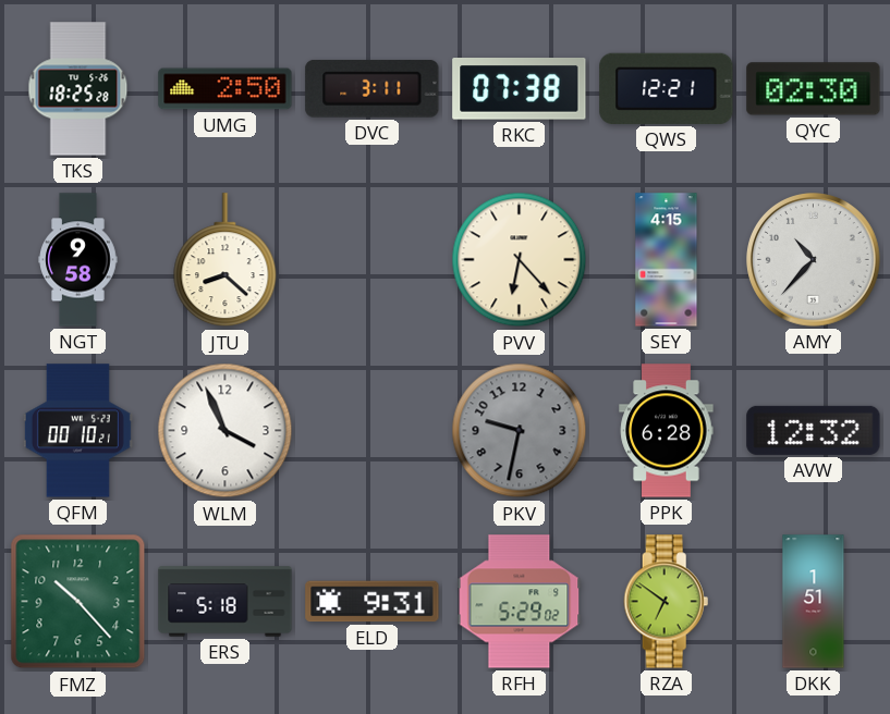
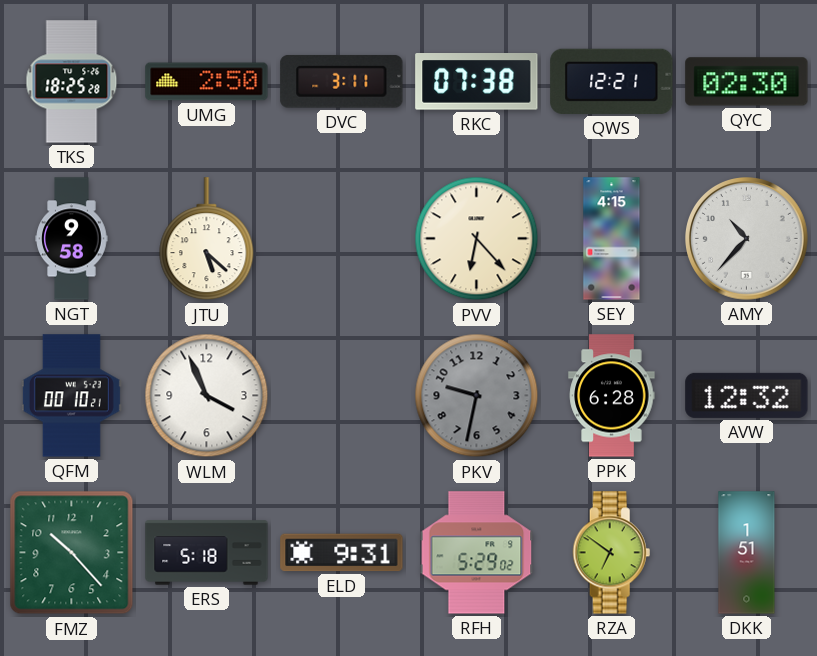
JTU: 8:22 -> 5:22 (207, 239)
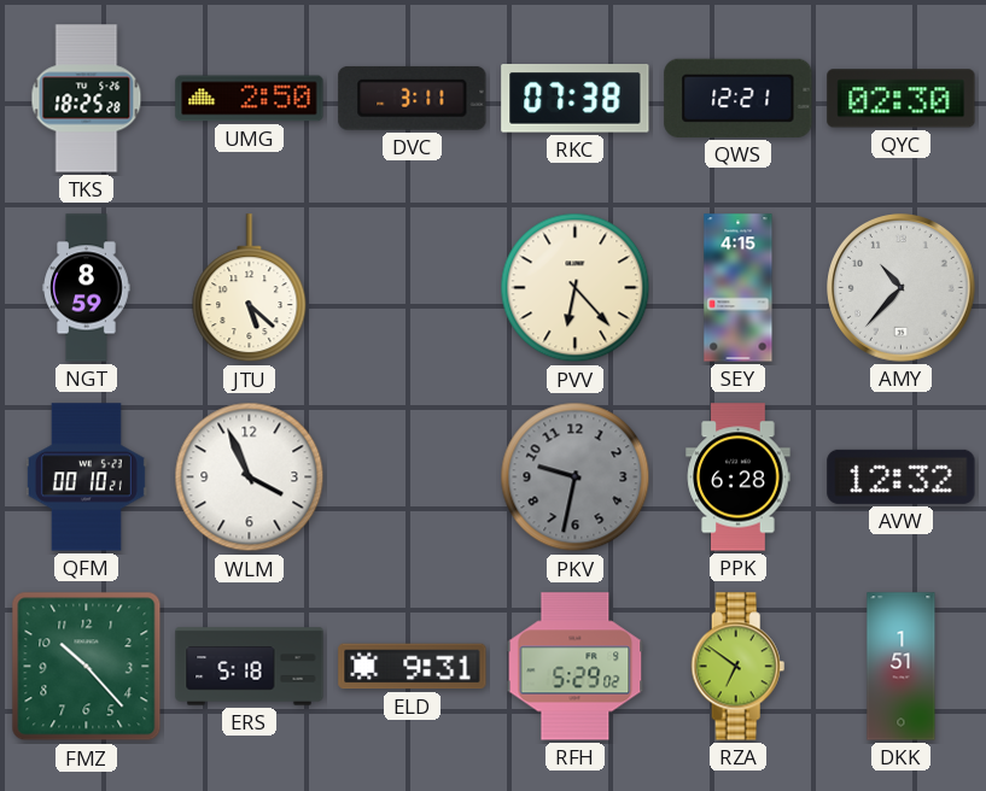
NGT: 9:58 -> 8:59 (87, 288)
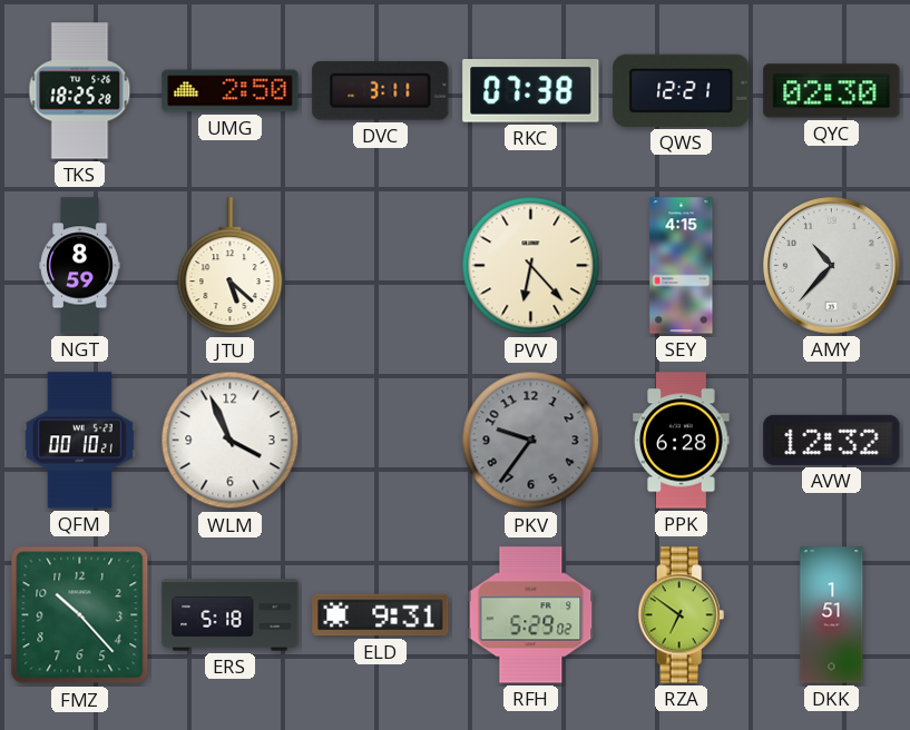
PKV: 9:32 -> 9:36 (531, 441)
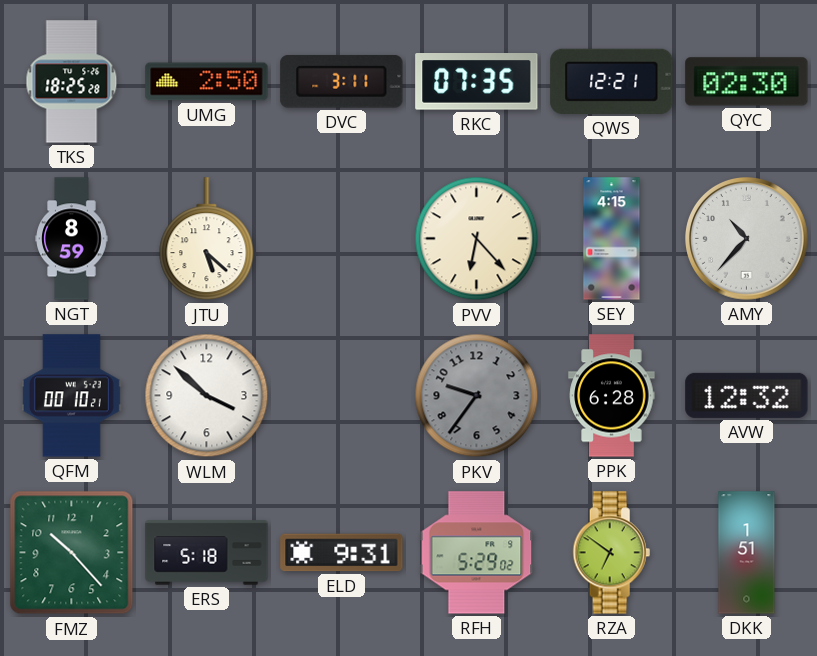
RKC: 07:38 -> 07:35 (477, 82)
WLM: 3:56 -> 3:52 (207, 396)
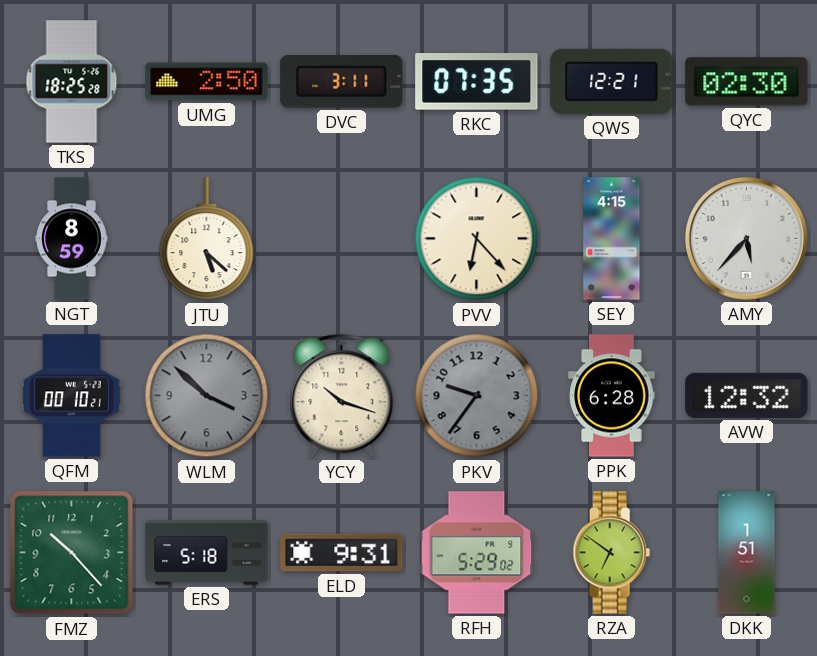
AMY: 10:37 -> 5:37 (747, 239)
WLM dial: white -> grey (207, 396)
YCY: none -> 10:18 (342, 396)
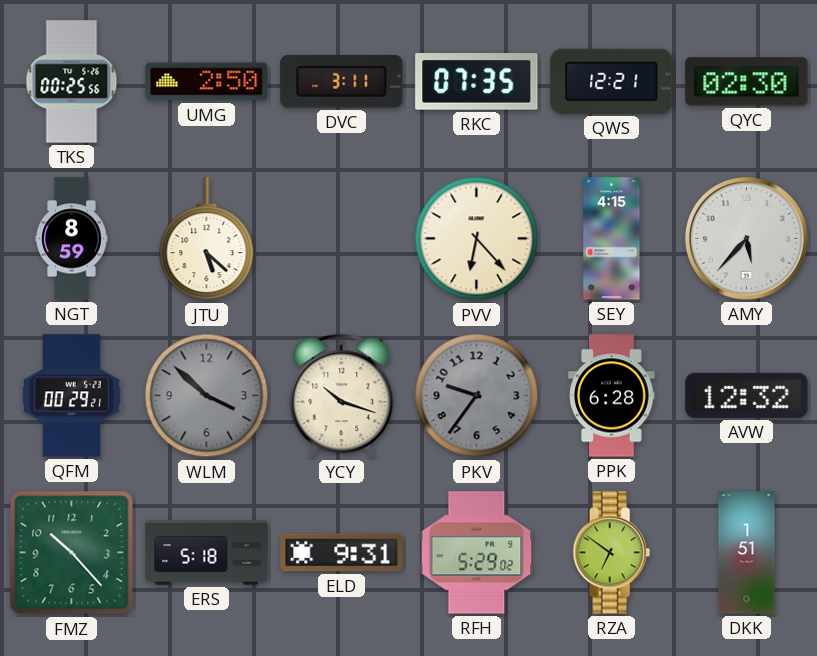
TKS: 18:25 -> 00:25 (72, 82)
QFM: 00:10 -> 00:29 (71, 396)
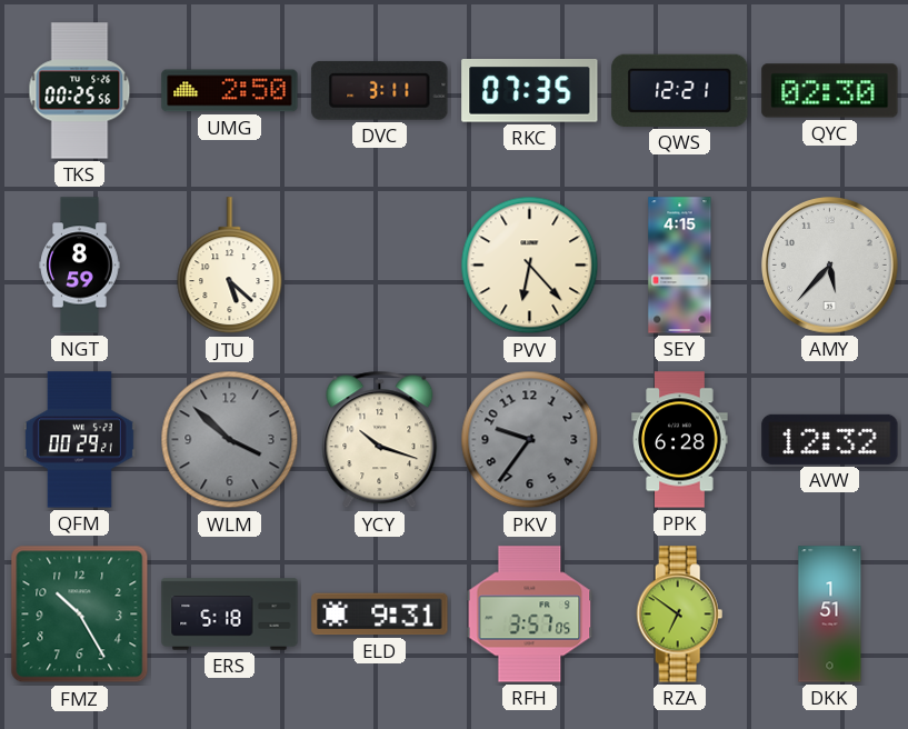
FMZ: 10:23 -> 10:25 (80, 615)
RFH: 5:29 -> 3:57 (530, 615)
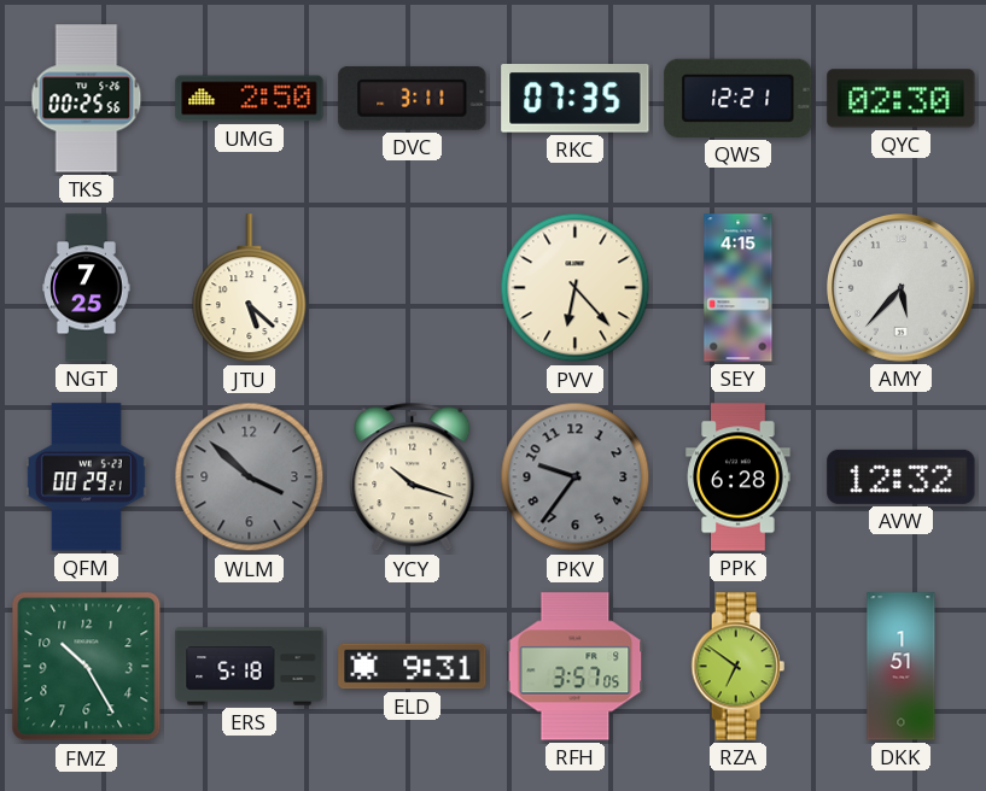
NGT: 8:59 -> 7:25 (87, 288)
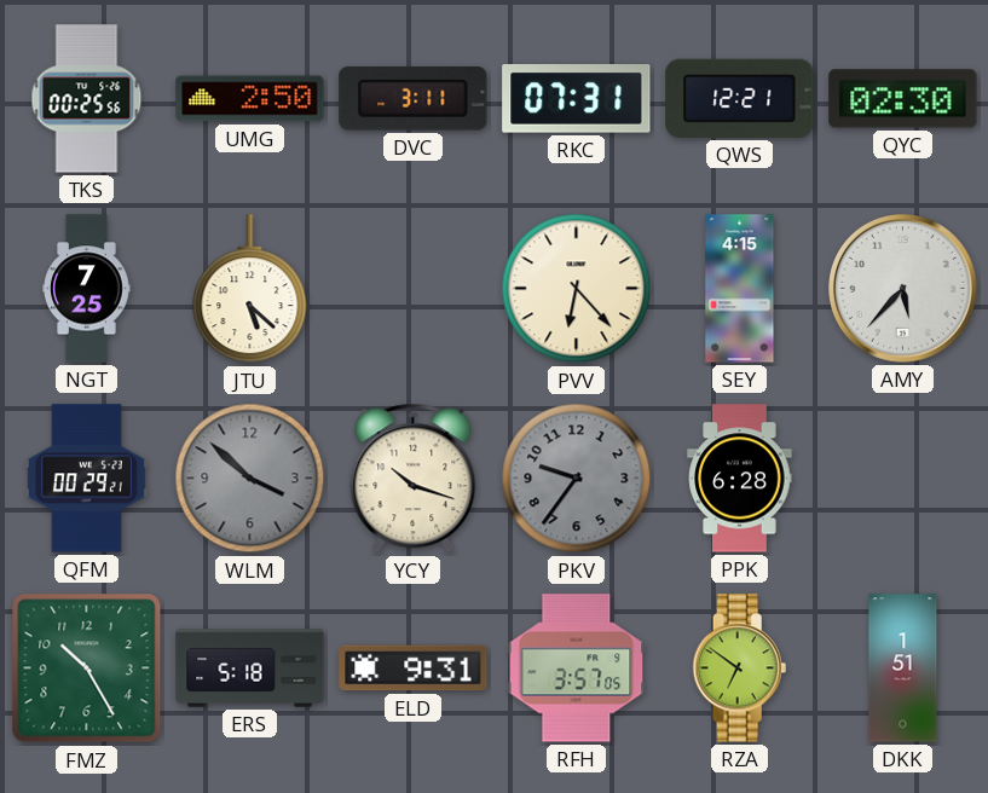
RKC: 07:35 -> 07:31 (577, 99)
AVW: 12:32 -> none (902, 476)
